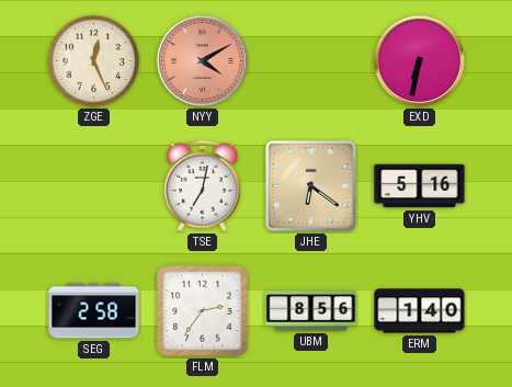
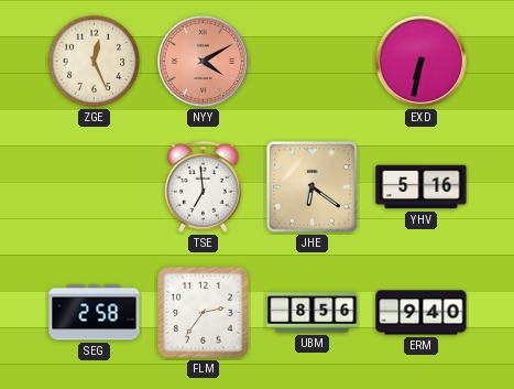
TSE: 7:02 -> 6:59 (203, 186)
ERM: 1:40 -> 9:40 (422, 313)
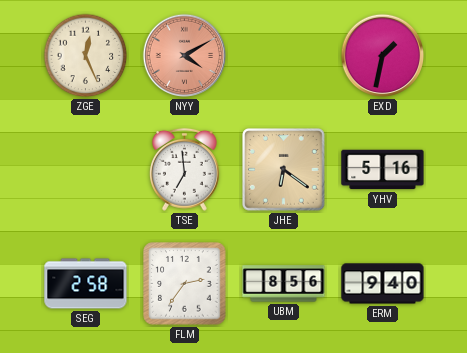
EXD: 6:32 -> 1:32 (383, 56)
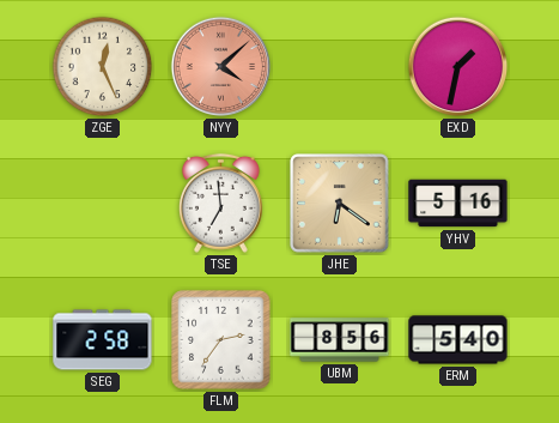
NYY: 4:10 -> 4:08 (221, 67)
ERM: 9:40 -> 5:40 (458, 340)
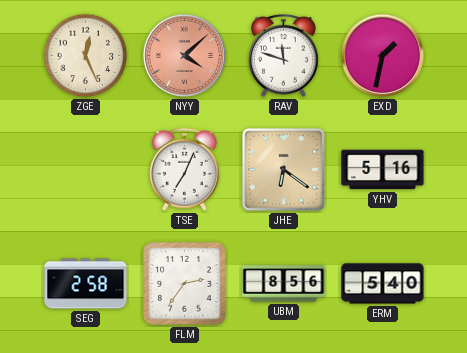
RAV: none -> 11:48 (283, 55)
TSE: 6:59 -> 7:04 (184, 169)
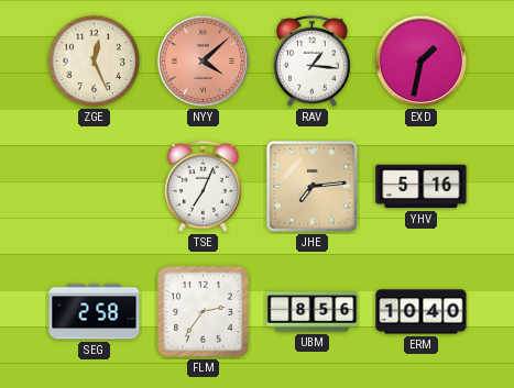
RAV: 11:48 -> 1:16 (311, 60)
JHE: 6:21 -> 7:14 (313, 187)
ERM: 5:40 -> 10:40 (422, 312)
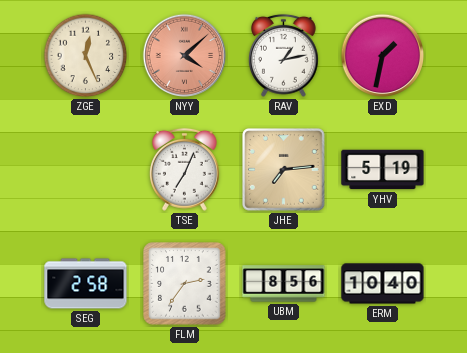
RAV: 1:16 -> 1:13 (283, 55)
YHV: 5:16 -> 5:19 (383, 170)
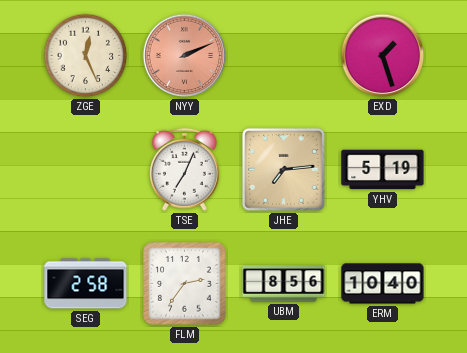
NYY: 4:08 -> 2:11 (185, 56)
RAV: 1:13 -> none (283, 55)
EXD: 1:32 -> 1:27 (383, 56)
